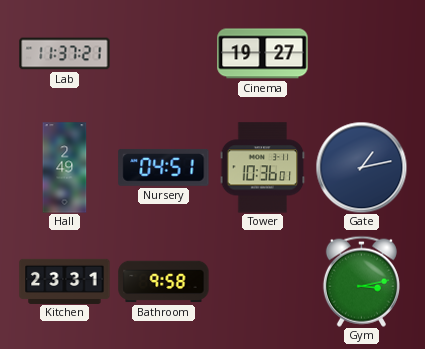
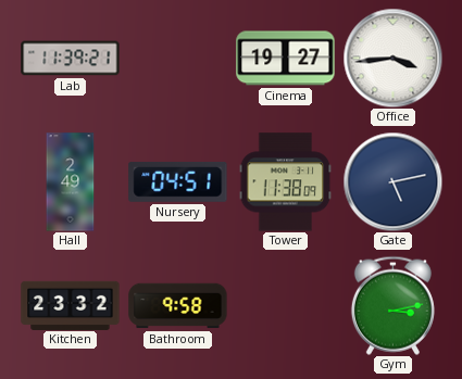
Lab: 11:37 -> 11:39 (71, 59)
Office: none -> 3:44 (392, 58)
Tower: 10:36 -> 11:38 (286, 182)
Gate: 1:13 -> 5:13 (392, 181)
Kitchen: 23:31 -> 23:32 (71, 305)
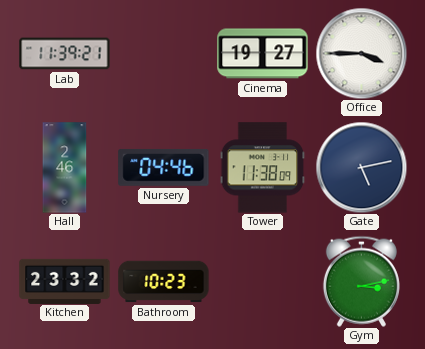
Office: 3:44 -> 3:45 (361, 53)
Hall: 2:49 -> 2:46 (65, 168)
Nursery: 04:51 -> 04:46 (164, 167)
Bathroom: 9:58 -> 10:23 (164, 282)
